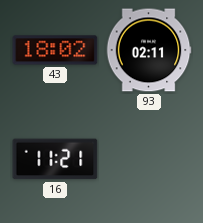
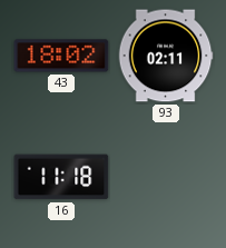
16: 11:21 -> 11:18 (61, 177)
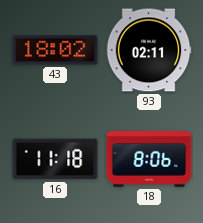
18: none -> 8:06 (149, 159)
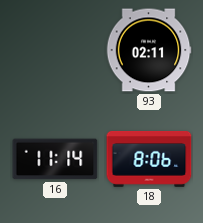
43: 18:02 -> none (55, 50)
16: 11:18 -> 11:14 (55, 159)
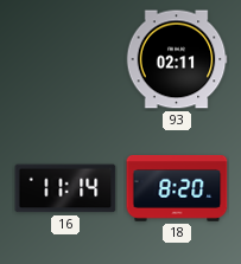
18: 8:06 -> 8:20 (177, 188)
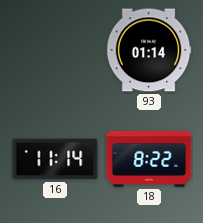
93: 02:11 -> 01:14 (149, 50)
18: 8:20 -> 8:22 (149, 159)
